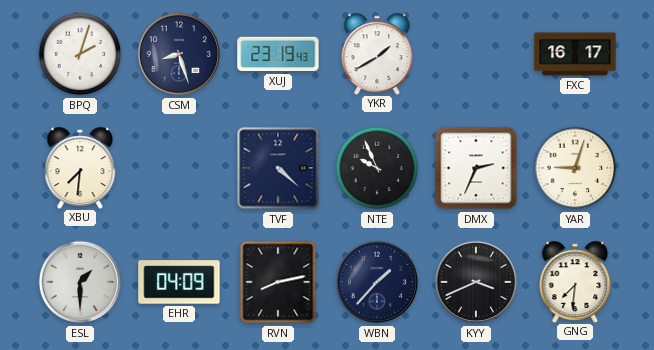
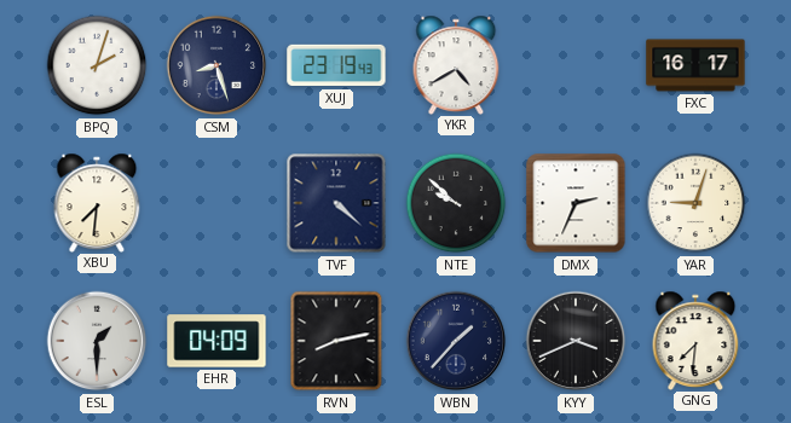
YKR: 1:40 -> 4:40 (456, 64)
NTE: 9:56 -> 9:52 (456, 203)
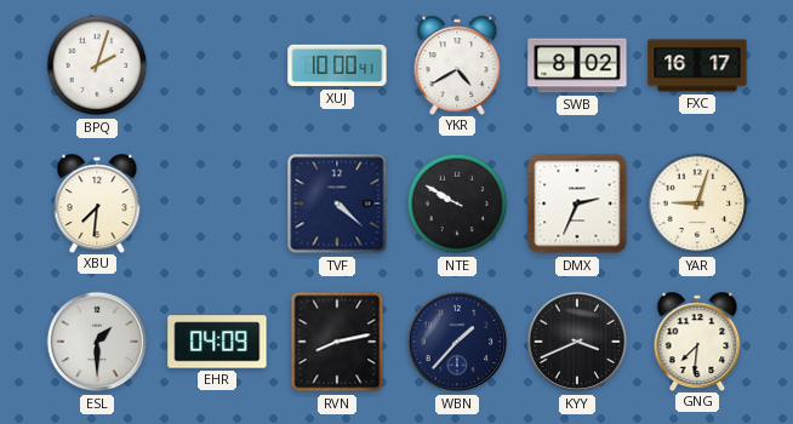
CSM: 8:27 -> none (216, 65)
XUJ: 23:19 -> 10:00 (337, 65)
SWB: none -> 8:02 (577, 65)
NTE: 9:52 -> 9:50 (457, 204)
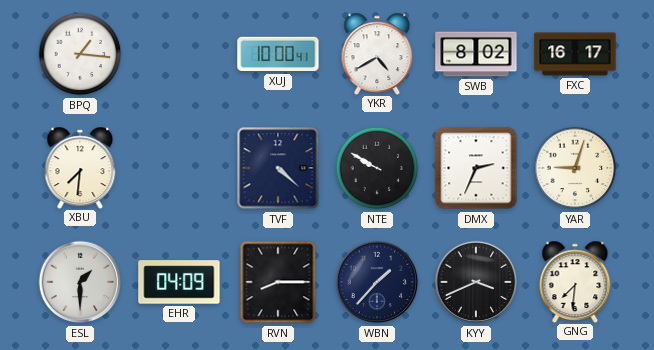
BPQ: 2:03 -> 1:16 (80, 54)
RVN: 8:13 -> 8:15 (278, 282)
